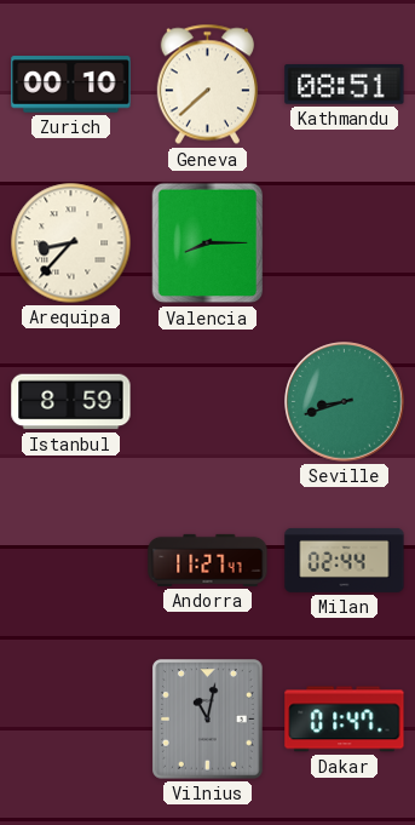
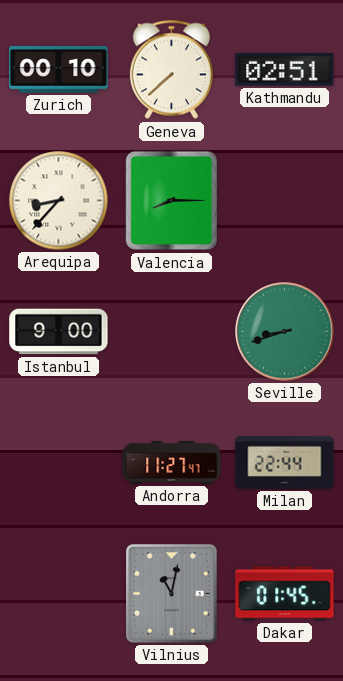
Kathmandu: 08:51 -> 02:51 (285, 70)
Istanbul: 8:59 -> 9:00 (59, 332)
Milan: 02:44 -> 22:44 (285, 462)
Dakar: 01:47 -> 01:45 (285, 594)
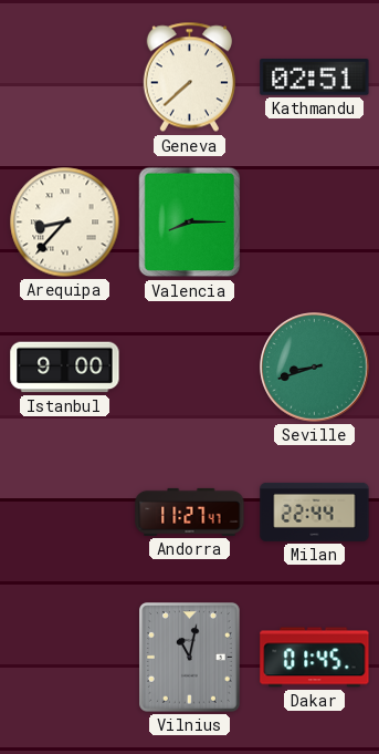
Zurich: 00:10 -> none (59, 70)
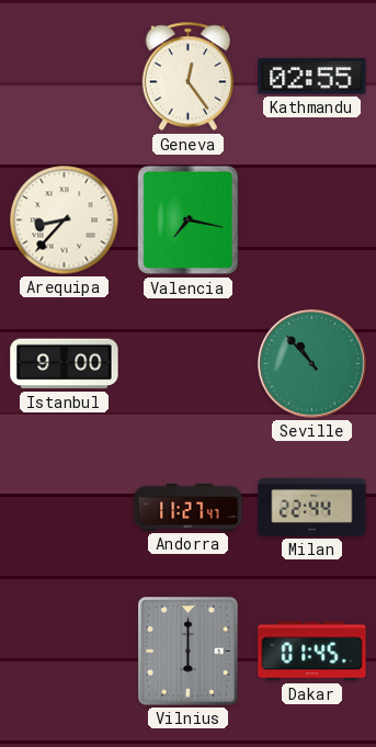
Geneva: 7:38 -> 12:24 (187, 77)
Kathmandu: 02:51 -> 02:55 (312, 77)
Valencia: 8:15 -> 7:17 (189, 220)
Seville: 8:42 -> 10:53 (312, 364)
Vilnius: 11:02 -> 6:00 (189, 652)
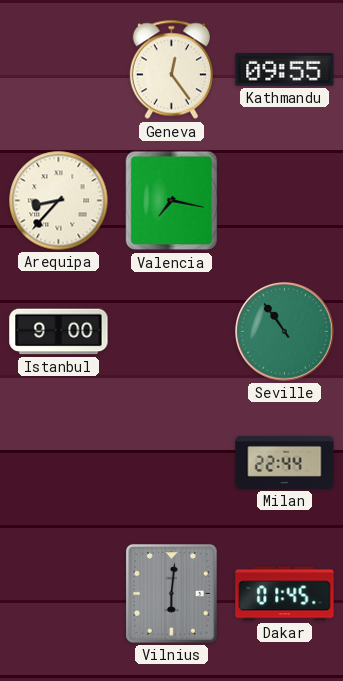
Kathmandu: 02:55 -> 09:55 (285, 70)
Seville: 10:53 -> 10:54 (285, 332)
Andorra: 11:27 -> none (189, 507)
Vilnius: 6:00 -> 6:01 (172, 594)
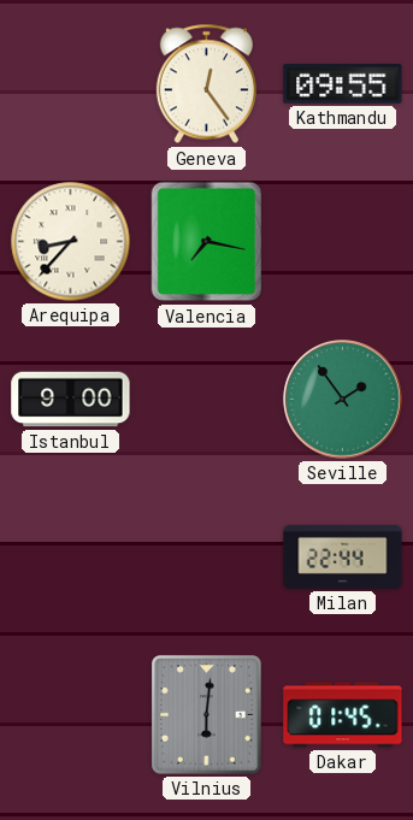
Seville: 10:54 -> 1:54 (343, 400)
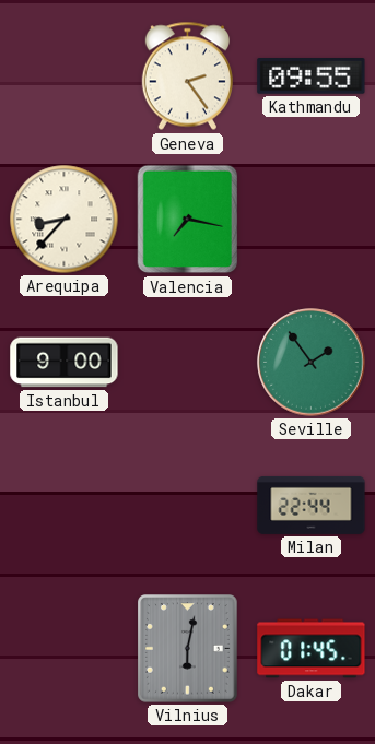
Geneva: 12:24 -> 2:24 (187, 76)
Vilnius: 6:01 -> 6:02 (188, 649)
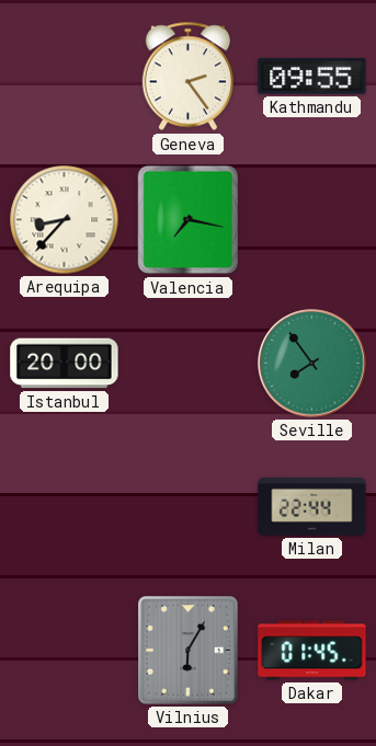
Istanbul: 9:00 -> 20:00 (65, 364)
Seville: 1:54 -> 7:54 (312, 364)
Vilnius: 6:02 -> 6:05 (189, 651)
